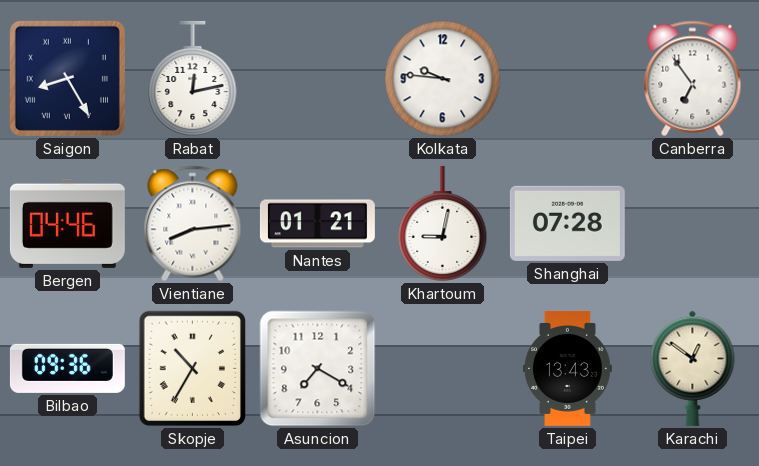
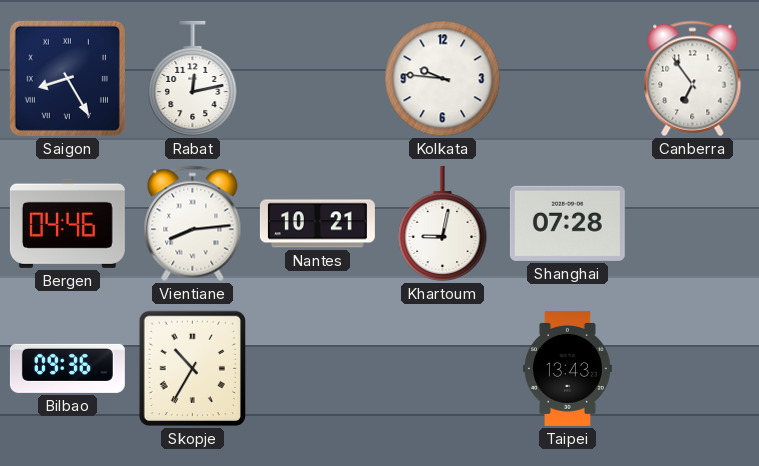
Nantes: 01:21 -> 10:21 (317, 224)
Asuncion: 7:20 -> none (318, 369)
Karachi: 12:51 -> none (693, 368)
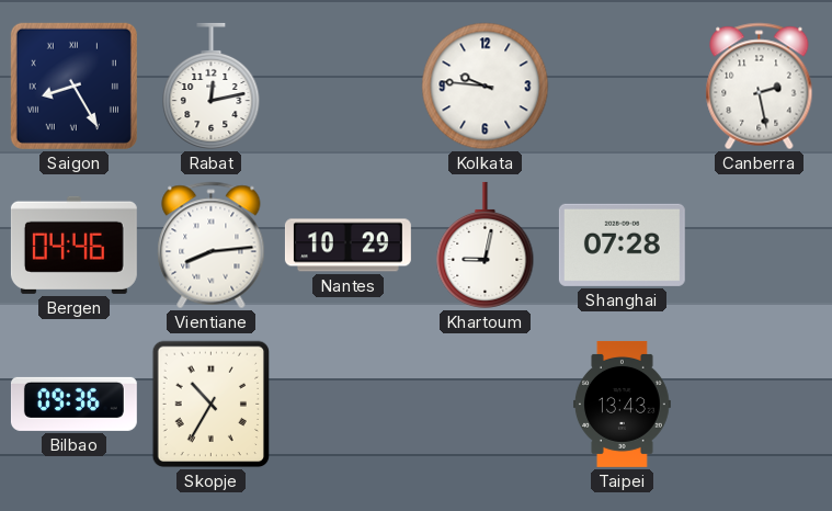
Canberra: 6:54 -> 2:28 (760, 87)
Nantes: 10:21 -> 10:29 (347, 246)
